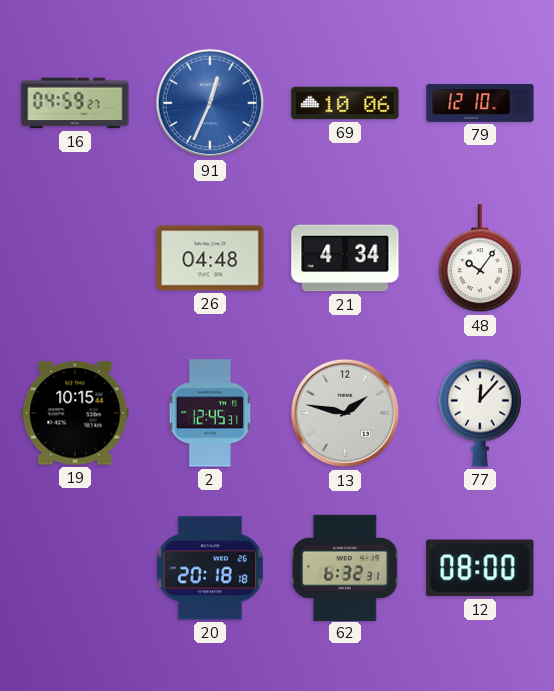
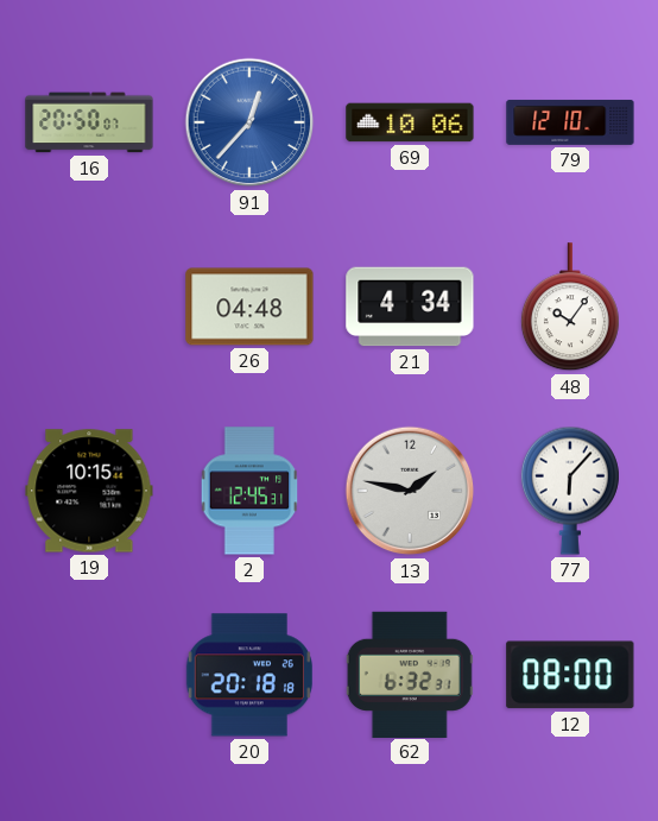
16: 04:59 -> 20:50 (89, 122)
91: 12:34 -> 12:37 (249, 122)
77: 12:07 -> 6:07 (570, 491)
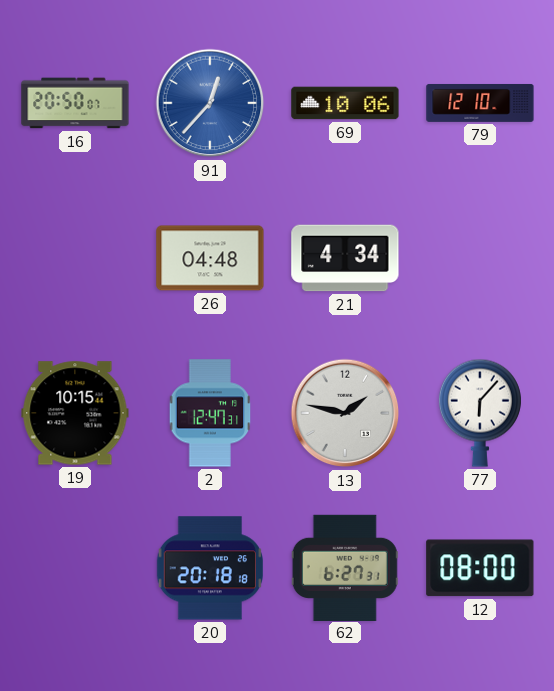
48: 10:06 -> none (570, 308)
2: 12:45 -> 12:47 (210, 413)
62: 6:32 -> 6:27 (345, 567)
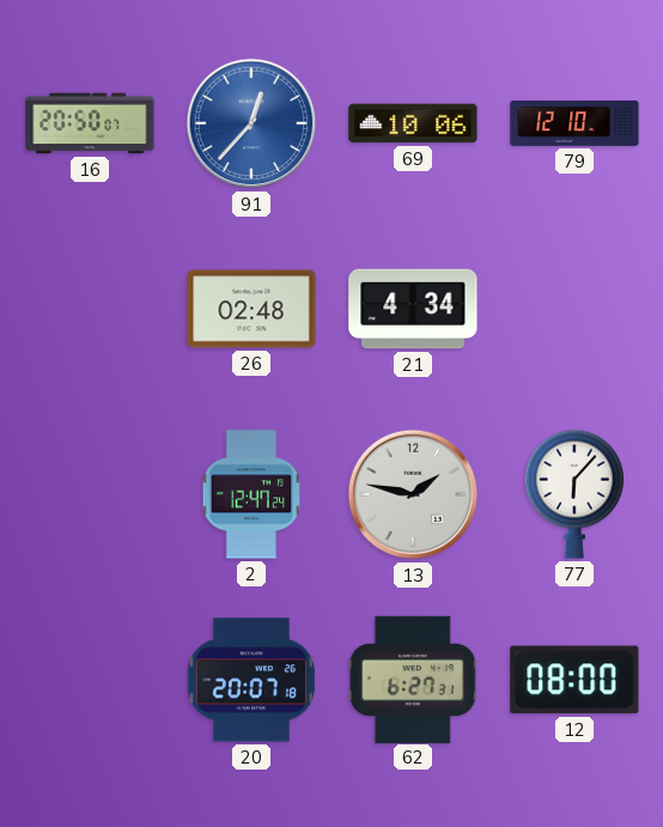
26: 04:48 -> 02:48 (251, 309)
19: 10:15 -> none (75, 413)
2: 12:47:31 -> 12:47:24 (251, 494)
20: 20:18 -> 20:07 (251, 680)
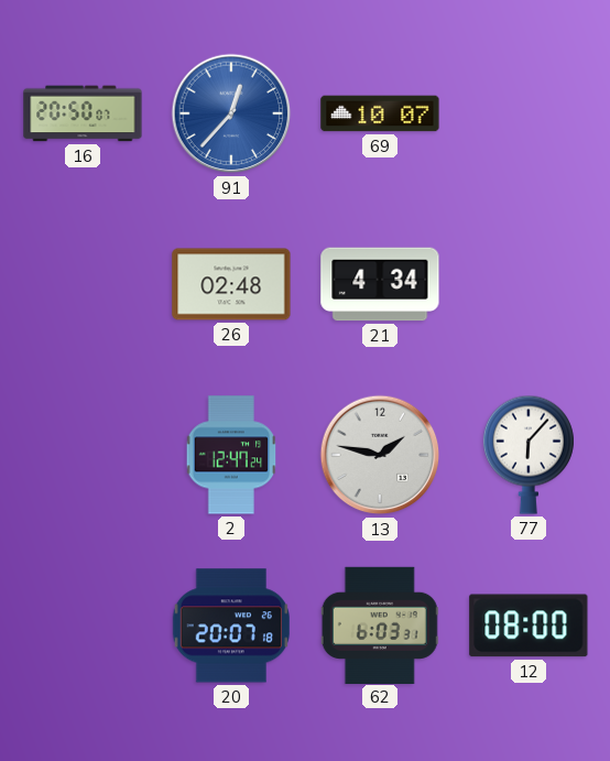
69: 10:06 -> 10:07 (380, 113)
79: 12:10 -> none (574, 123)
62: 6:27 -> 6:03 (380, 624)
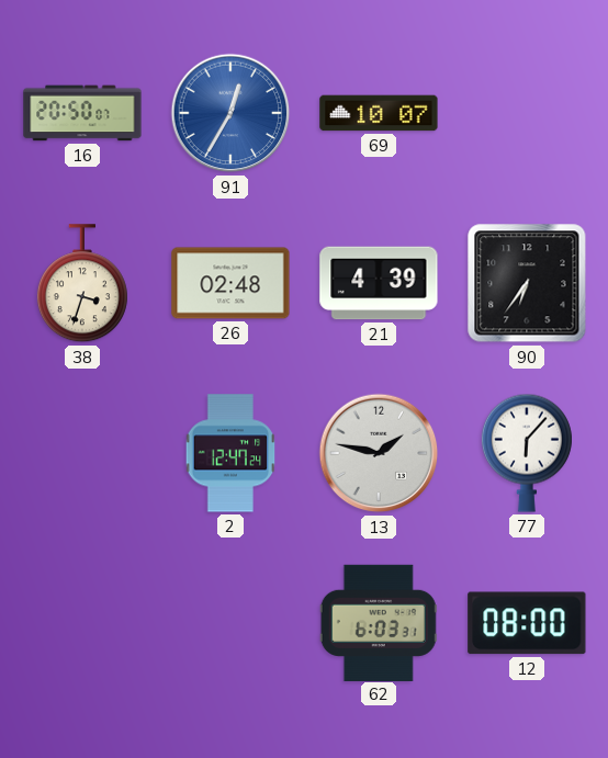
91: 12:37 -> 12:35 (230, 113)
38: none -> 3:33 (82, 284)
21: 4:34 -> 4:39 (379, 283)
90: none -> 6:36 (527, 283)
20: 20:07 -> none (231, 626)
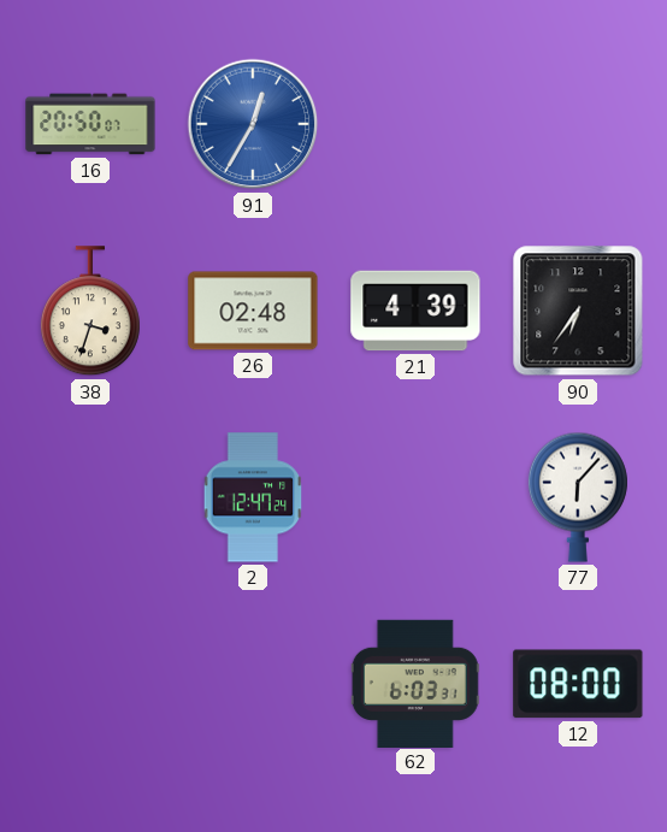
69: 10:07 -> none (379, 113)
13: 1:47 -> none (379, 453)
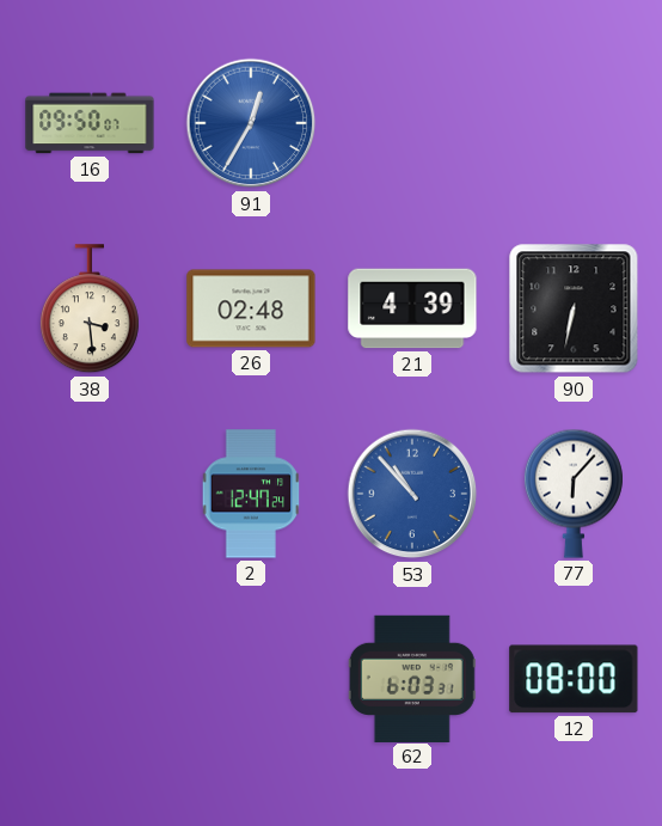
16: 20:50 -> 09:50 (90, 123)
38: 3:33 -> 3:29 (90, 310)
90: 6:36 -> 6:32 (574, 308)
53: none -> 10:53 (412, 494)
